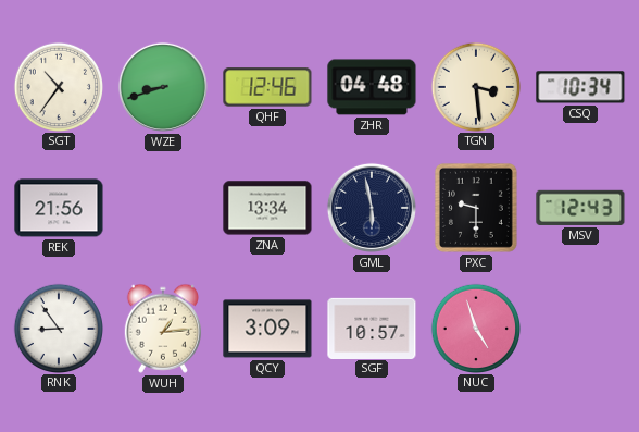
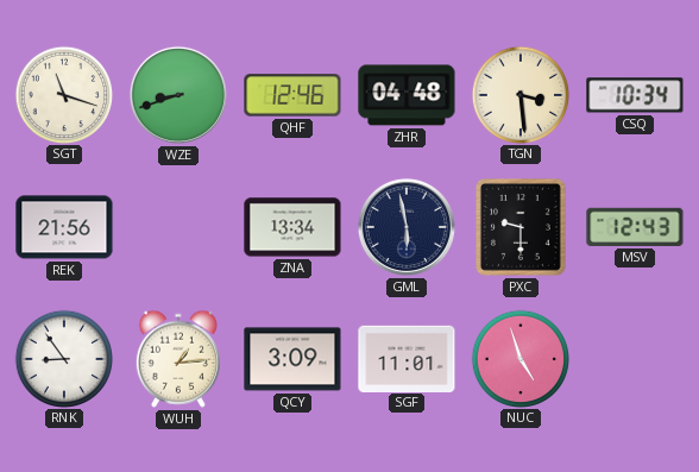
SGT: 10:36 -> 11:18 (63, 94)
SGF: 10:57 -> 11:01 (407, 358)
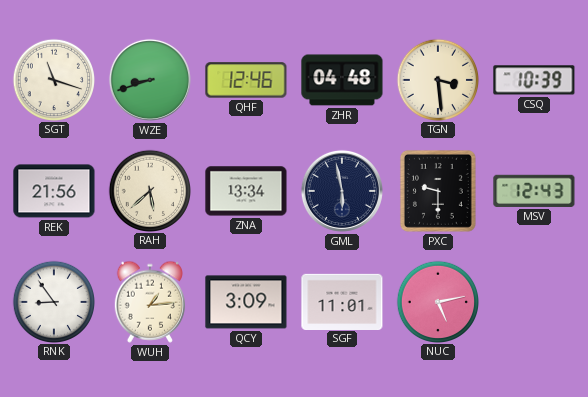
CSQ: 10:34 -> 10:39 (534, 80)
RAH: none -> 5:38 (149, 190)
NUC: 4:57 -> 5:13 (437, 301)
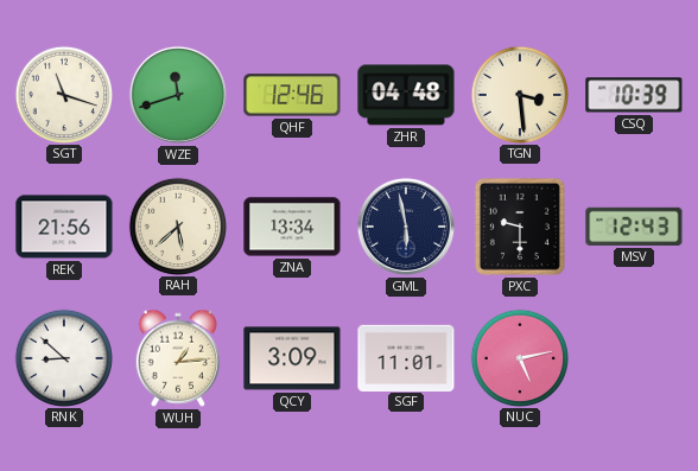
WZE: 8:42 -> 11:42 (178, 95)
RNK: 8:54 -> 8:52 (63, 357)
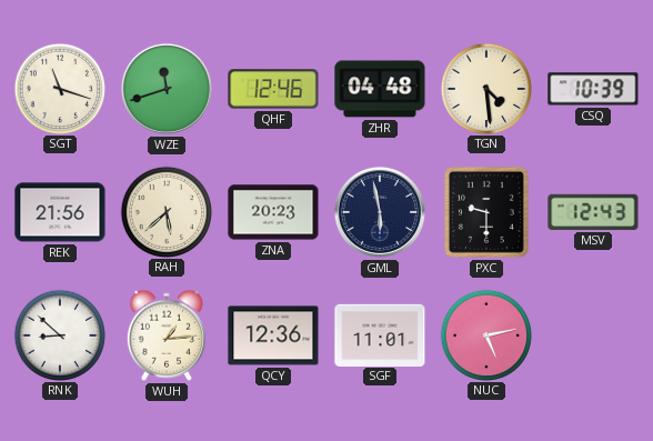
TGN: 3:29 -> 4:29 (485, 88)
ZNA: 13:34 -> 20:23 (273, 212)
QCY: 3:09 -> 12:36 (273, 335)
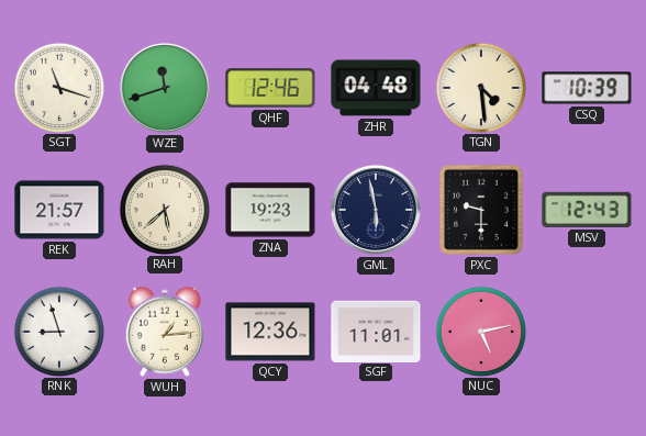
REK: 21:56 -> 21:57 (59, 210)
ZNA: 20:23 -> 19:23 (270, 210)
RNK: 8:52 -> 8:57 (58, 331)
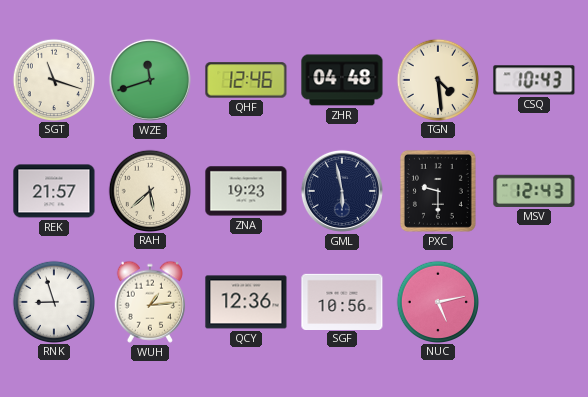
CSQ: 10:39 -> 10:43 (534, 80)
SGF: 11:01 -> 10:56 (342, 301)
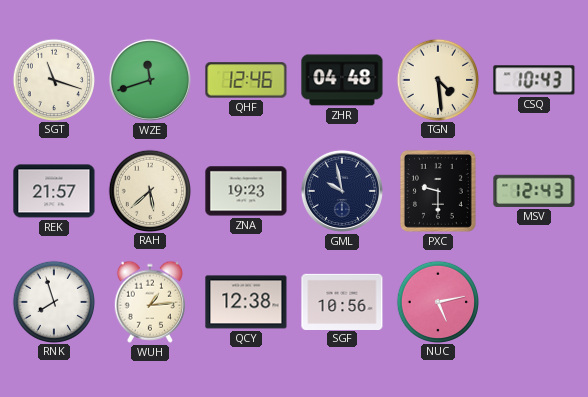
GML: 5:58 -> 9:58 (342, 191)
RNK: 8:57 -> 7:57 (53, 301)
QCY: 12:36 -> 12:38 (246, 302)
